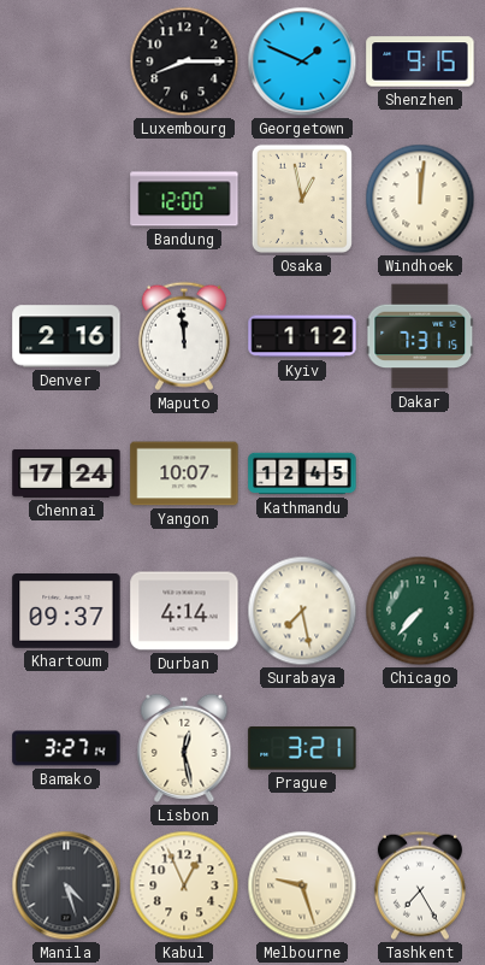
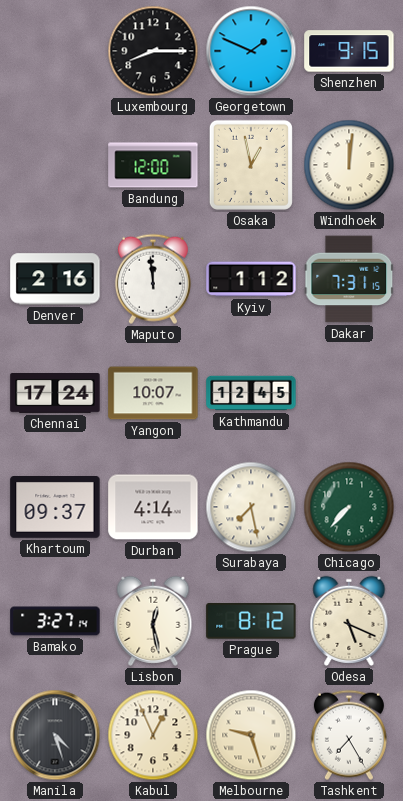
Prague: 3:21 -> 8:12 (251, 621)
Odesa: none -> 5:19 (349, 621)
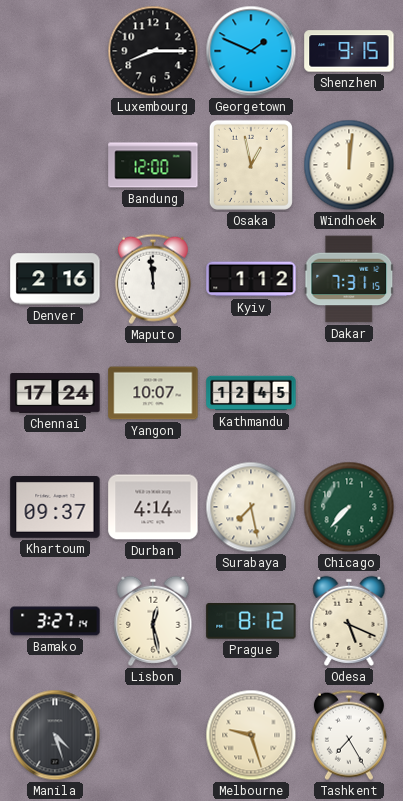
Kabul: 12:56 -> none (153, 735)
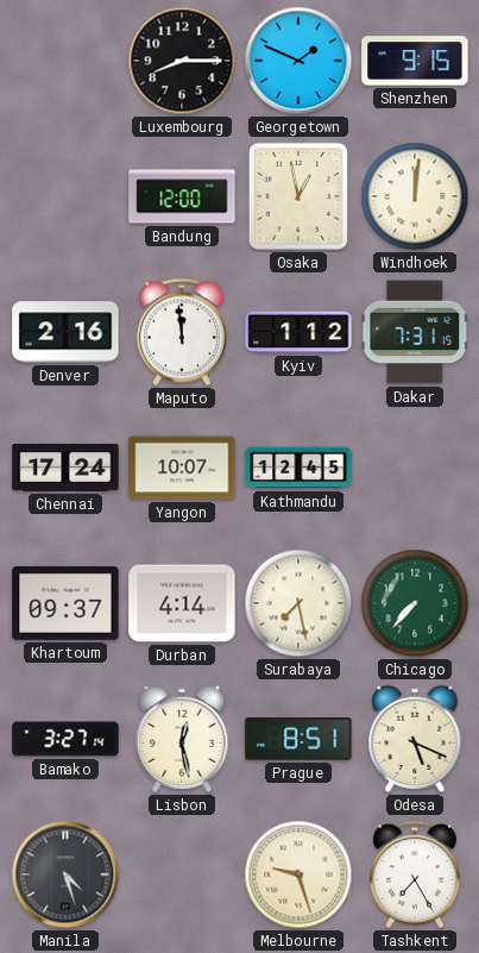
Prague: 8:12 -> 8:51 (298, 739)
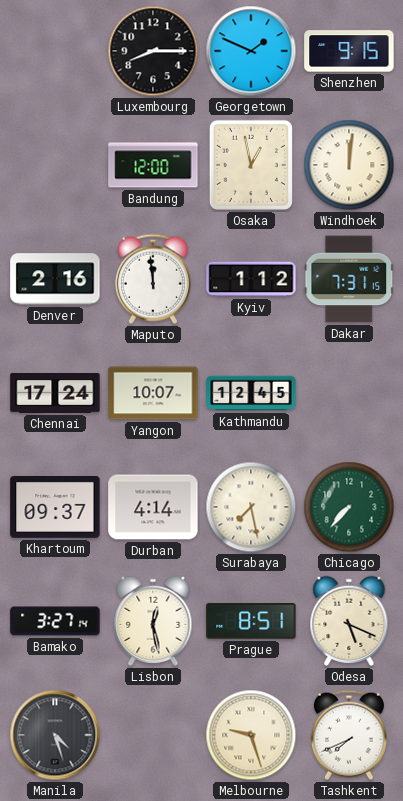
Tashkent: 7:25 -> 7:41 (349, 735)
